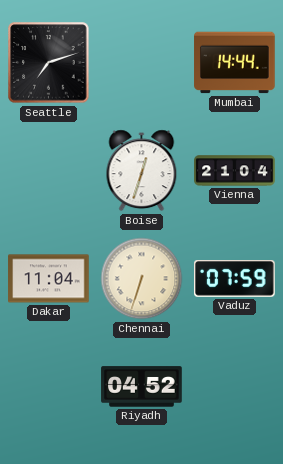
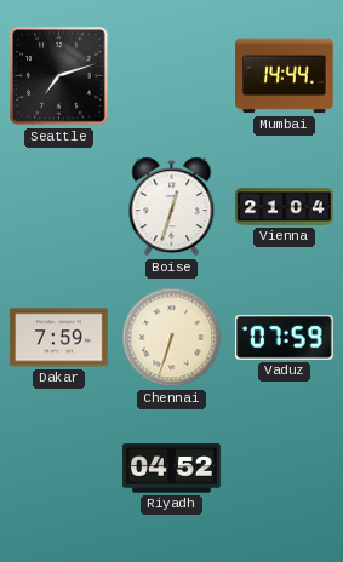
Dakar: 11:04 -> 7:59 (59, 338)
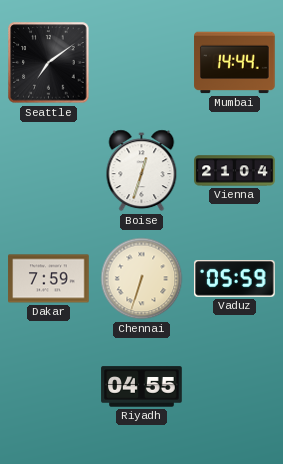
Seattle: 7:12 -> 7:09 (49, 63)
Vaduz: 07:59 -> 05:59 (235, 279)
Riyadh: 04:52 -> 04:55 (142, 387)
